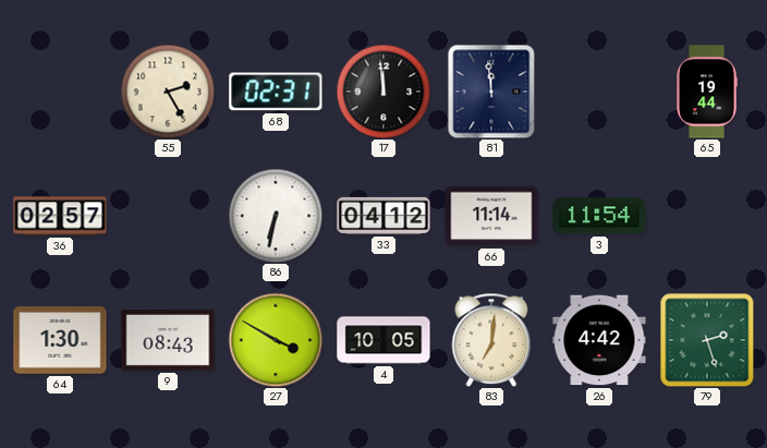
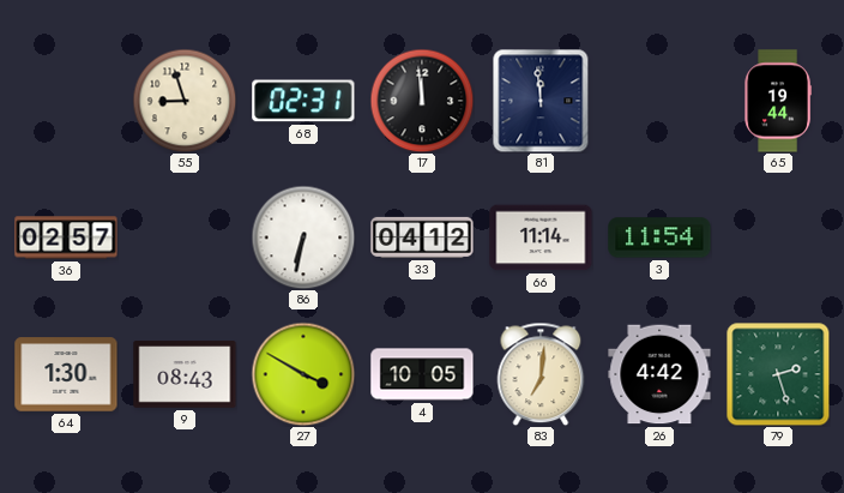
55: 2:25 -> 8:57 (185, 101)
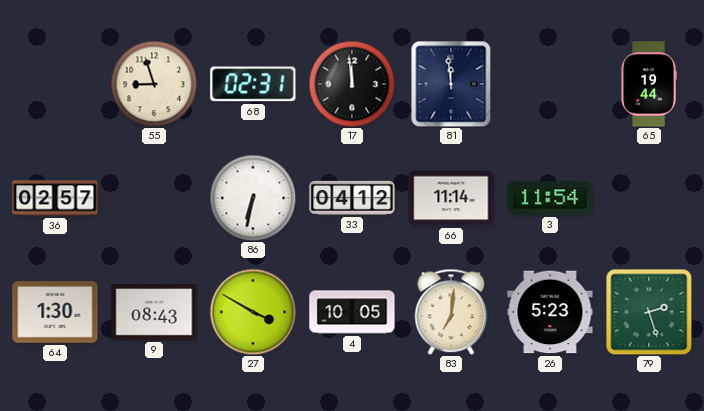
26: 4:42 -> 5:23 (550, 312)
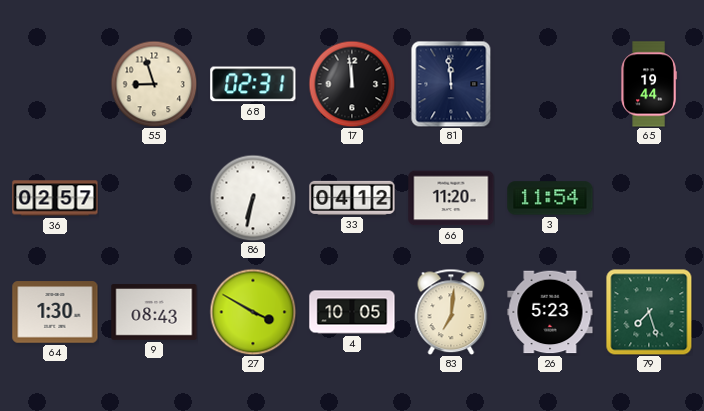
66: 11:14 -> 11:20 (451, 198)
79: 2:27 -> 7:27 (649, 312)
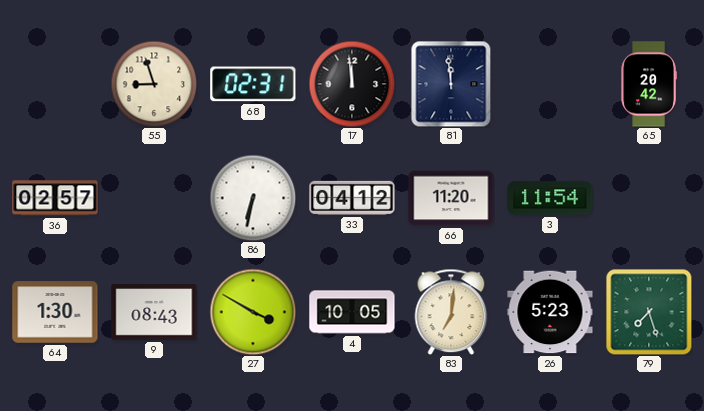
65: 19:44 -> 20:42 (649, 84)
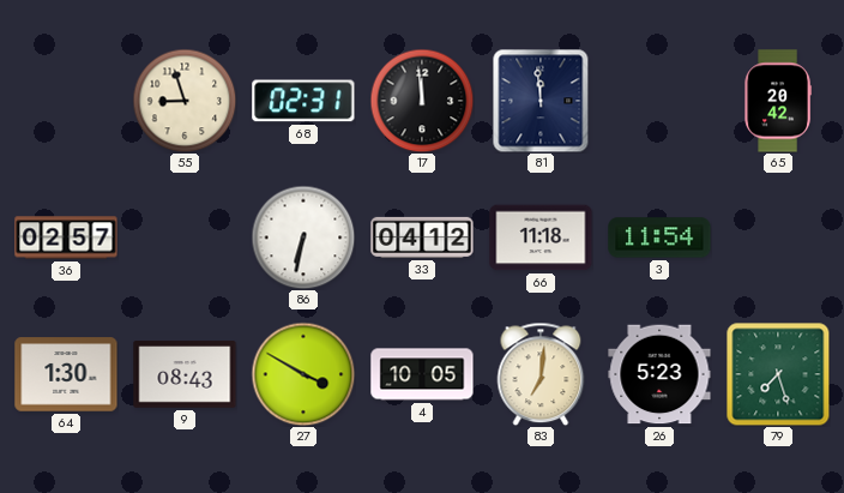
66: 11:20 -> 11:18 (541, 238)
